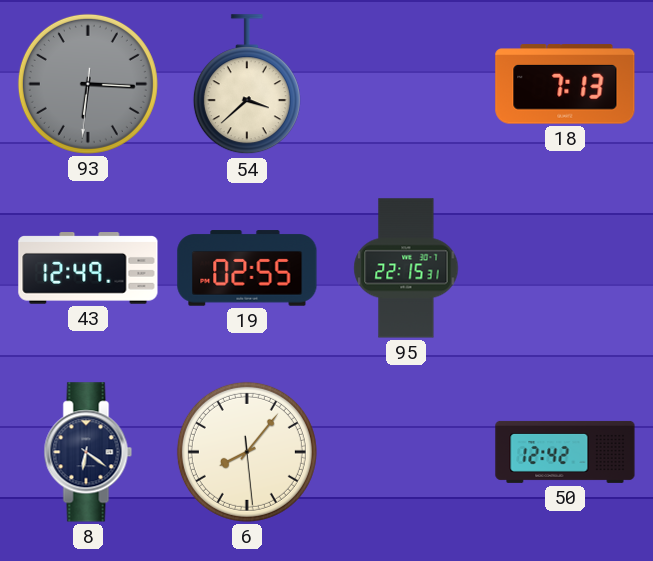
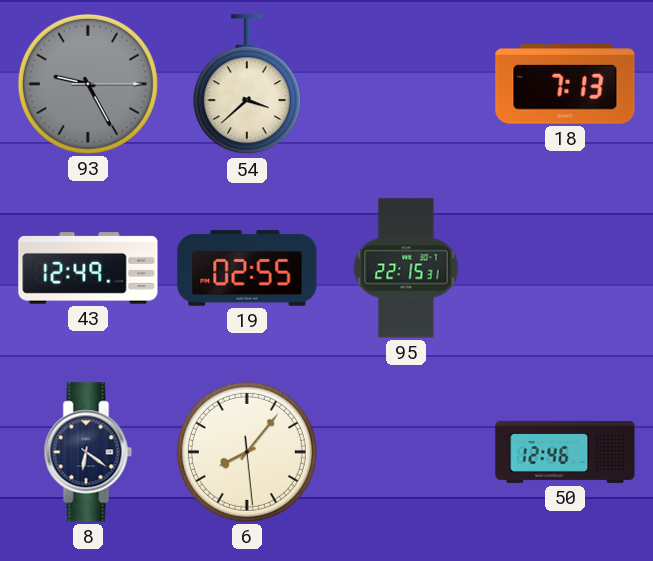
93: 6:15 -> 9:25 (88, 84)
50: 12:42 -> 12:46 (565, 452)
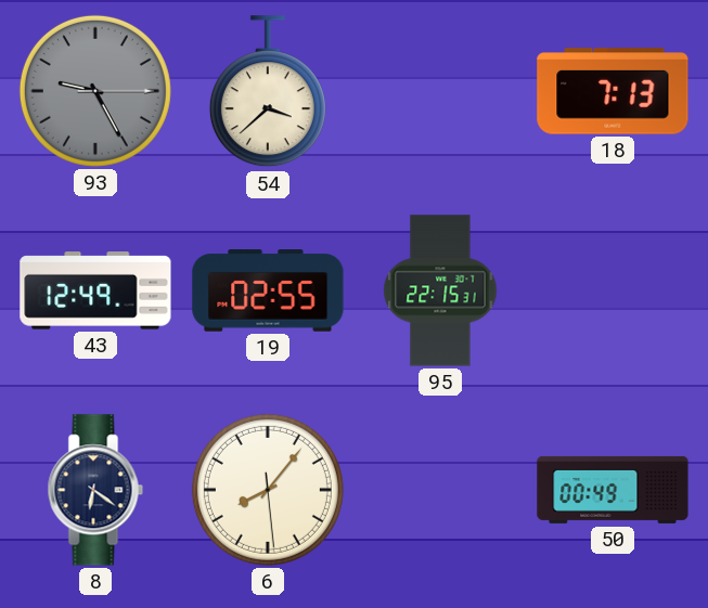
50: 12:46 -> 00:49 (613, 490)
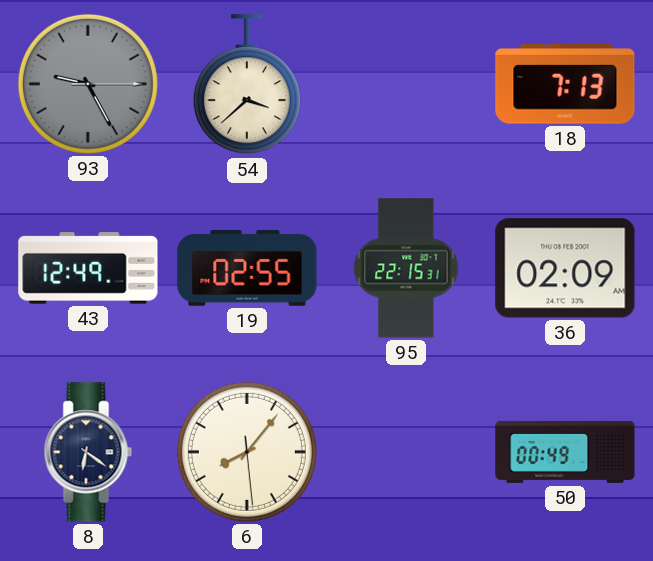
36: none -> 02:09 (565, 268)
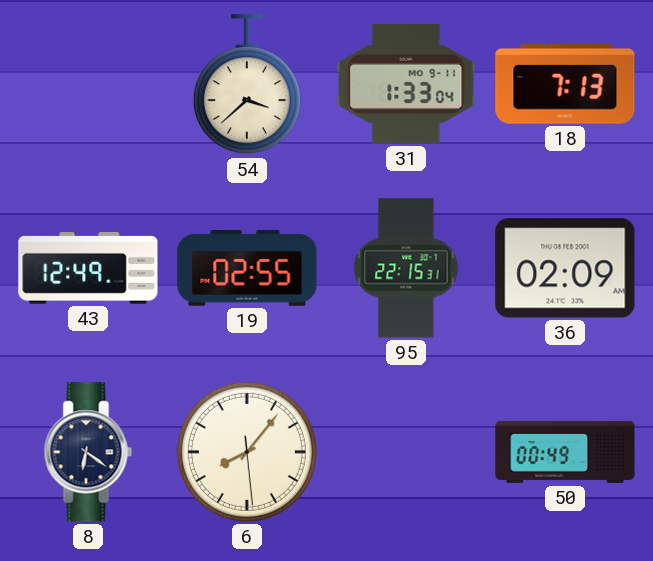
93: 9:25 -> none (88, 84)
31: none -> 1:33 (406, 84)
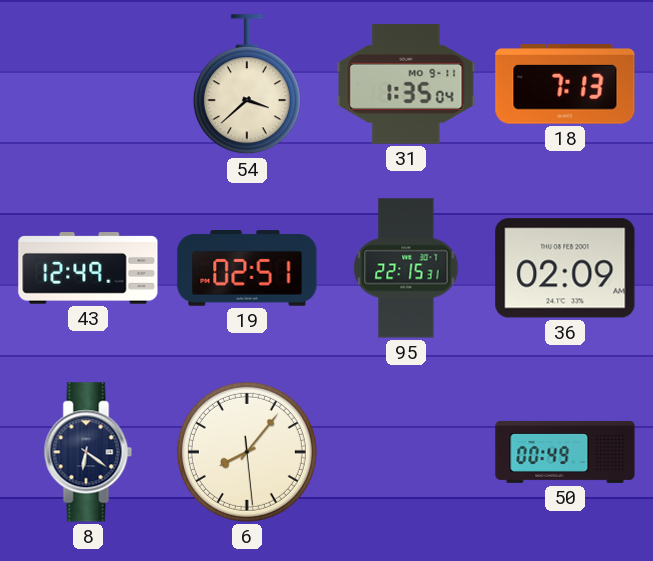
31: 1:33 -> 1:35 (406, 84)
19: 02:55 -> 02:51 (247, 268)
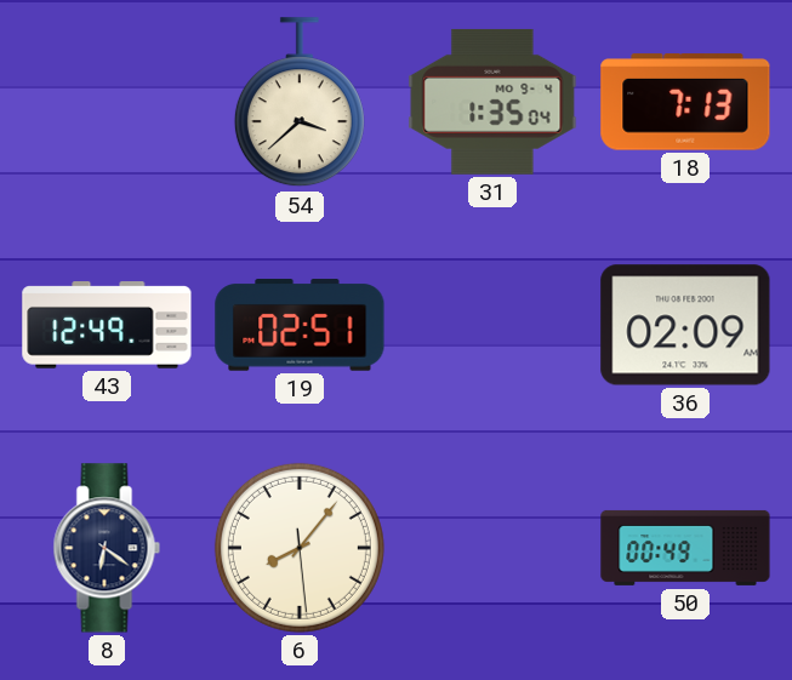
31 date: MO 9-11 -> MO 9-4 (492, 102)
95: 22:15 -> none (406, 268)
